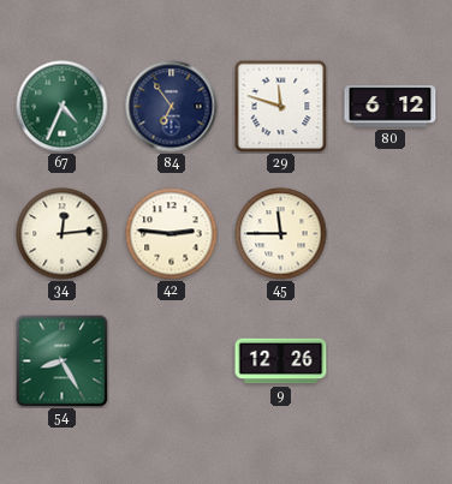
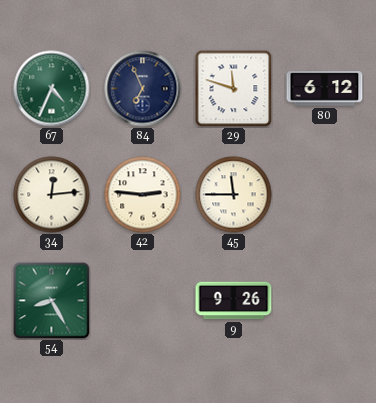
84: 6:54 -> 6:56 (143, 89)
9: 12:26 -> 9:26 (234, 301)
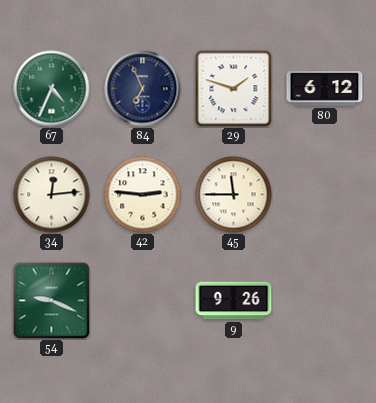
29: 11:48 -> 1:48 (233, 88)
54: 8:25 -> 9:19 (52, 301)
